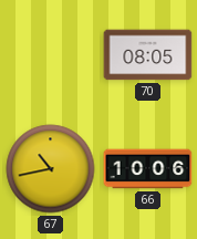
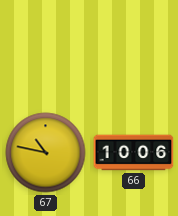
70: 08:05 -> none (148, 55)
67: 10:43 -> 10:47 (46, 153)
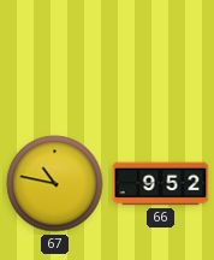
66: 10:06 -> 9:52 (161, 184)
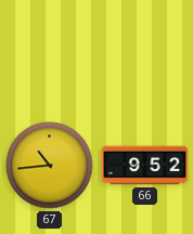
67: 10:47 -> 10:44 (50, 166)
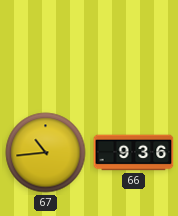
66: 9:52 -> 9:36 (134, 153)
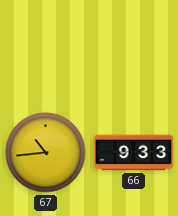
66: 9:36 -> 9:33 (134, 153)
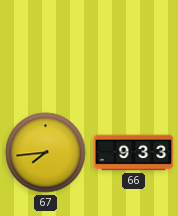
67: 10:44 -> 7:44 (46, 153)
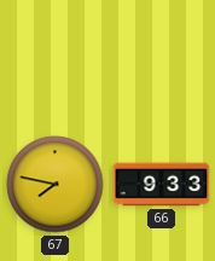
67: 7:44 -> 7:47 (56, 185)
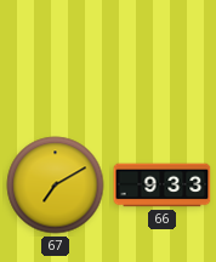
67: 7:47 -> 7:10 (56, 186)
